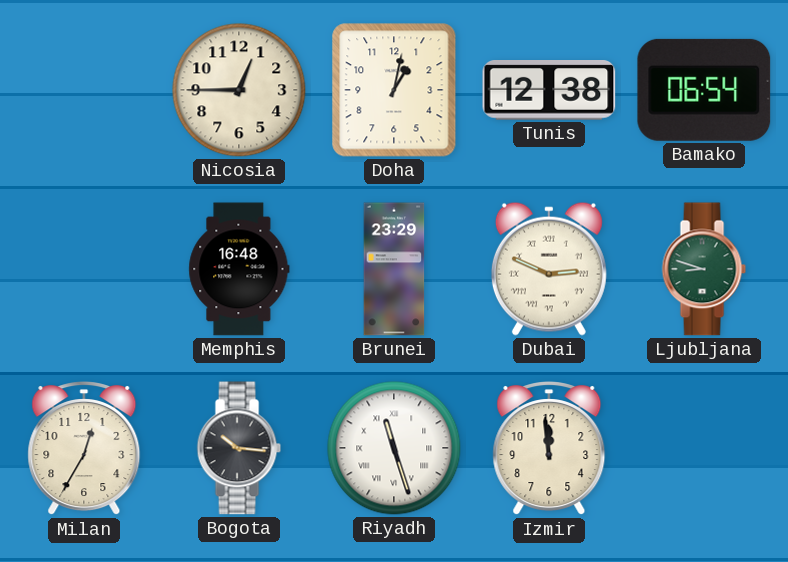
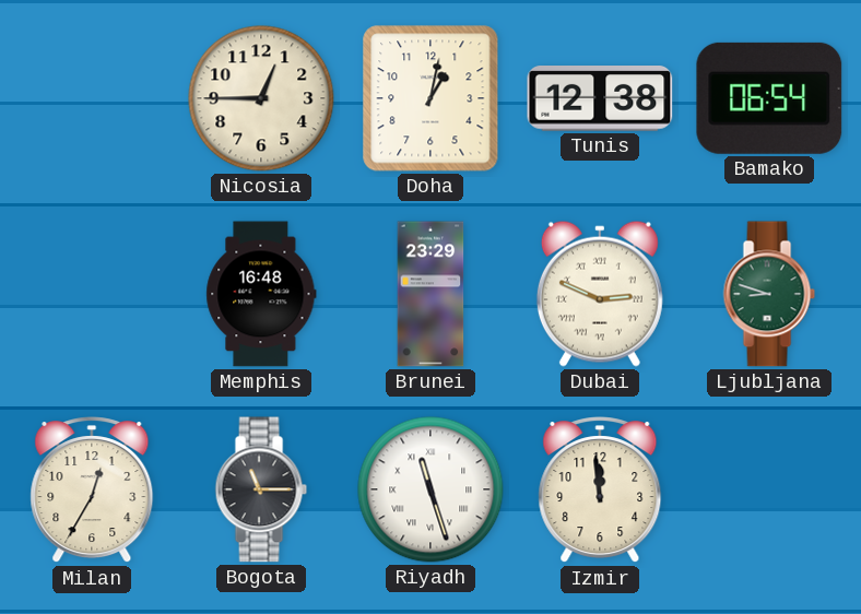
Bogota: 10:16 -> 11:15 (261, 489)
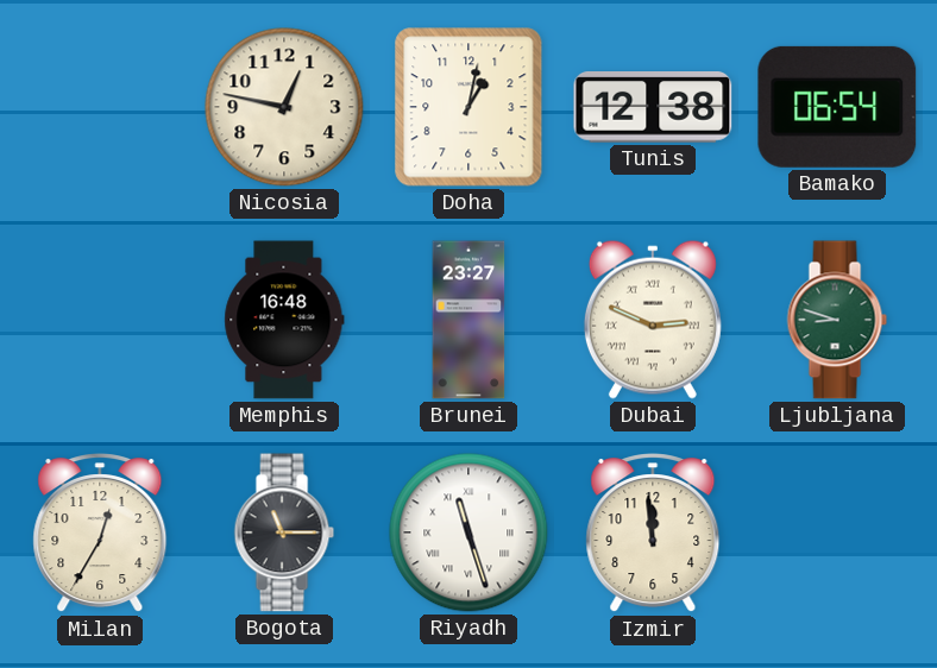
Nicosia: 12:45 -> 12:47 (284, 107)
Brunei: 23:29 -> 23:27 (468, 320)
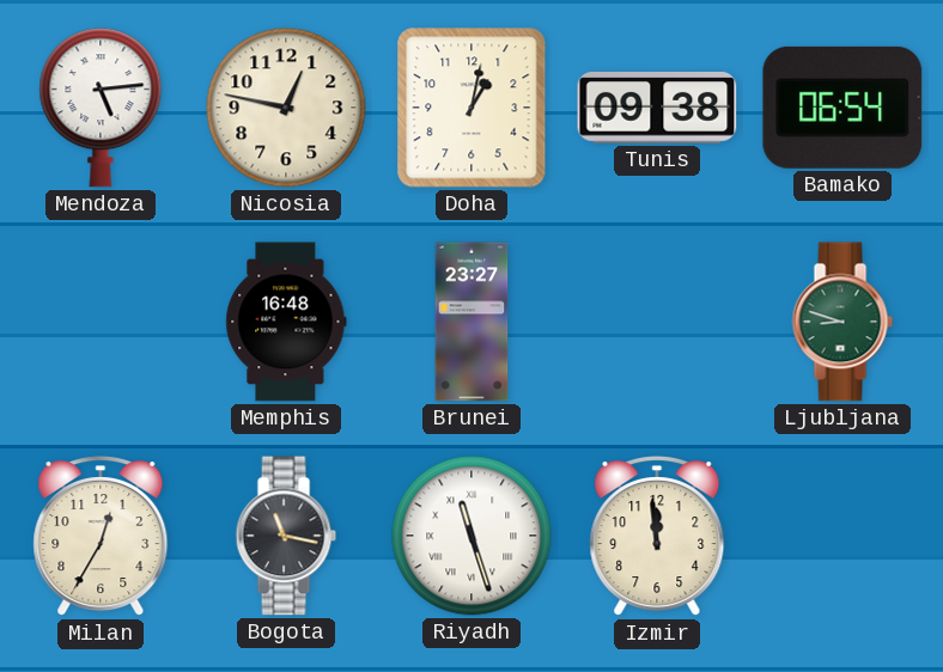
Mendoza: none -> 5:14 (101, 108)
Tunis: 12:38 -> 09:38 (657, 109)
Dubai: 2:49 -> none (653, 320)
Bogota: 11:15 -> 11:17 (286, 536)
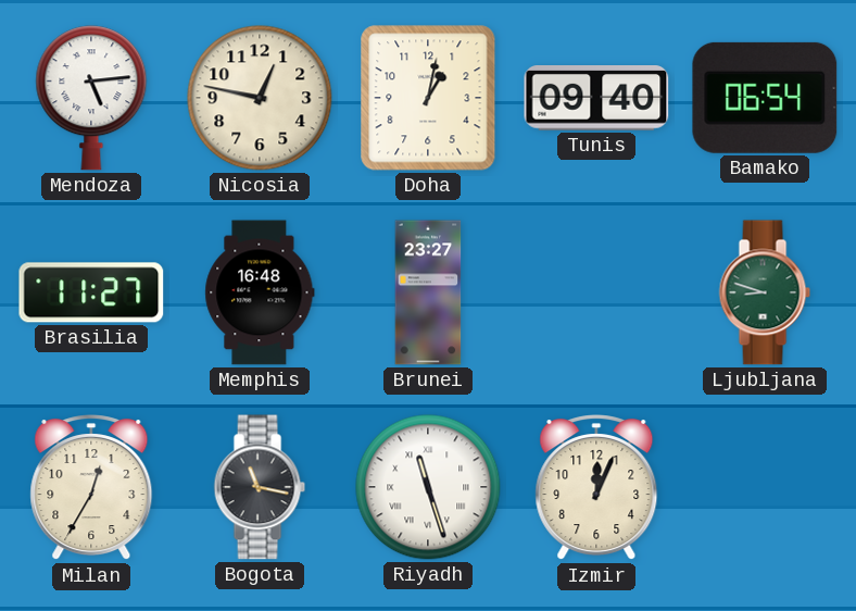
Tunis: 09:38 -> 09:40 (596, 99)
Brasilia: none -> 11:27 (91, 292)
Izmir: 11:59 -> 12:04 (596, 488)
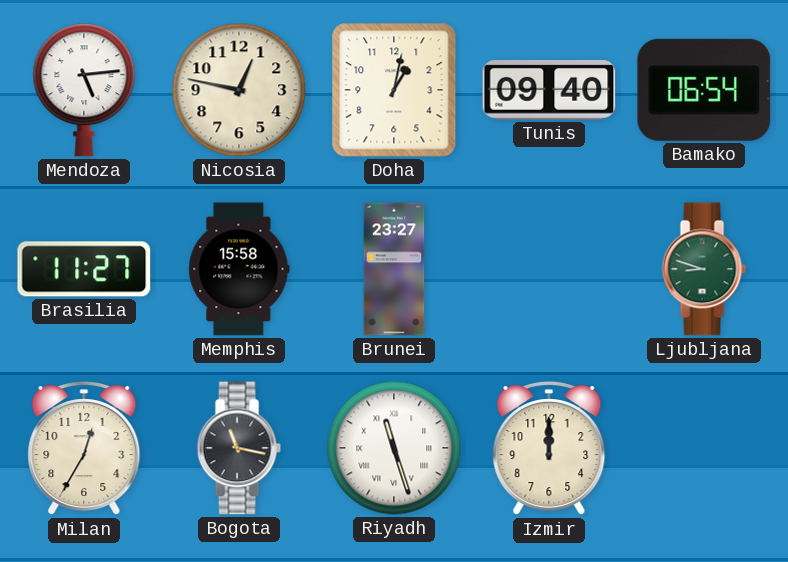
Memphis: 16:48 -> 15:58 (239, 269)
Izmir: 12:04 -> 12:00 (549, 449)
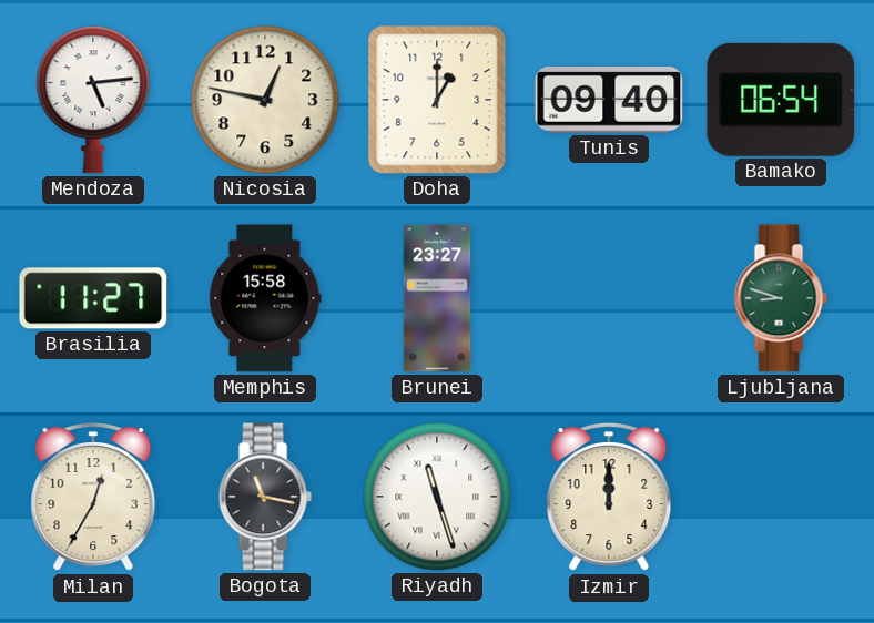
Doha: 1:02 -> 1:00 (437, 100)
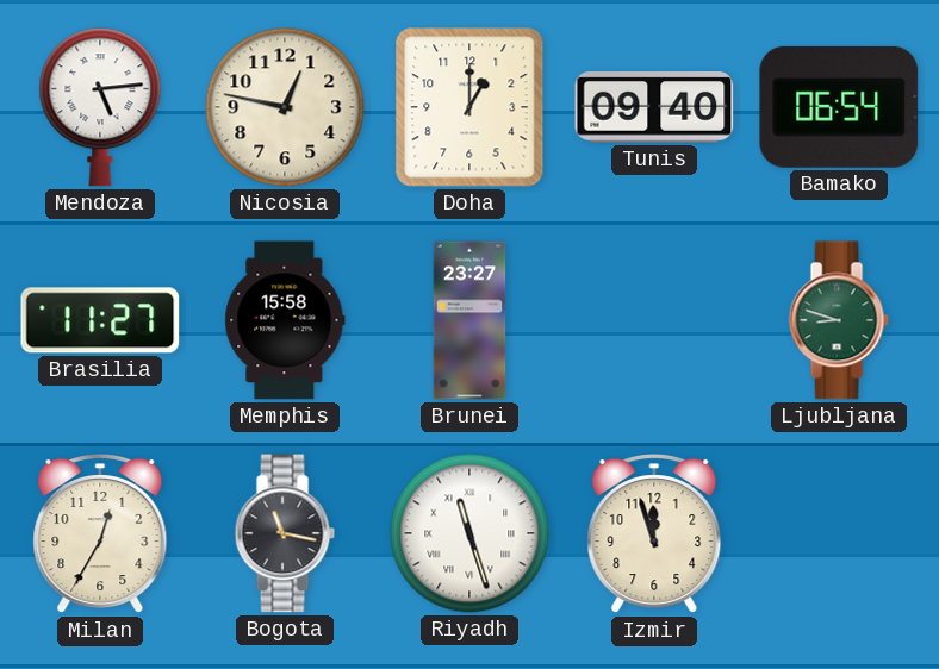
Izmir: 12:00 -> 11:57 (654, 534)
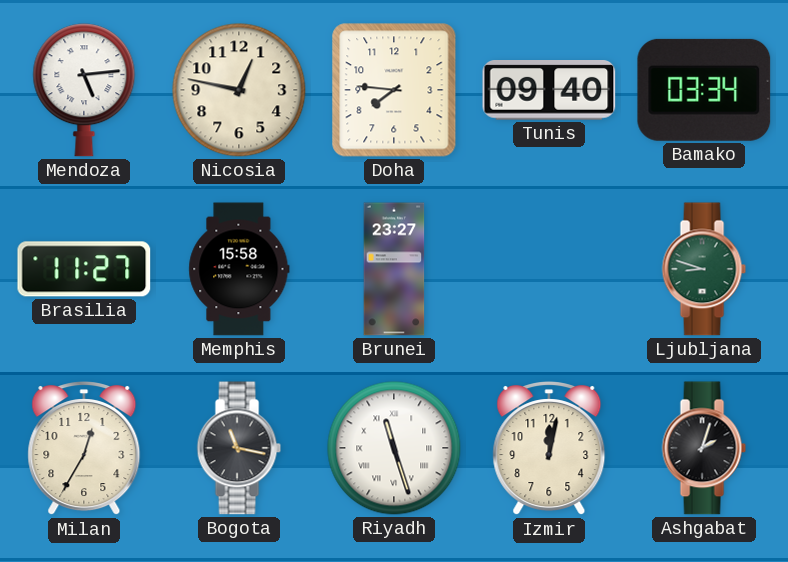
Doha: 1:00 -> 7:46 (394, 90)
Bamako: 06:54 -> 03:34 (704, 90)
Izmir: 11:57 -> 12:02 (549, 449)
Ashgabat: none -> 2:03 (704, 448)
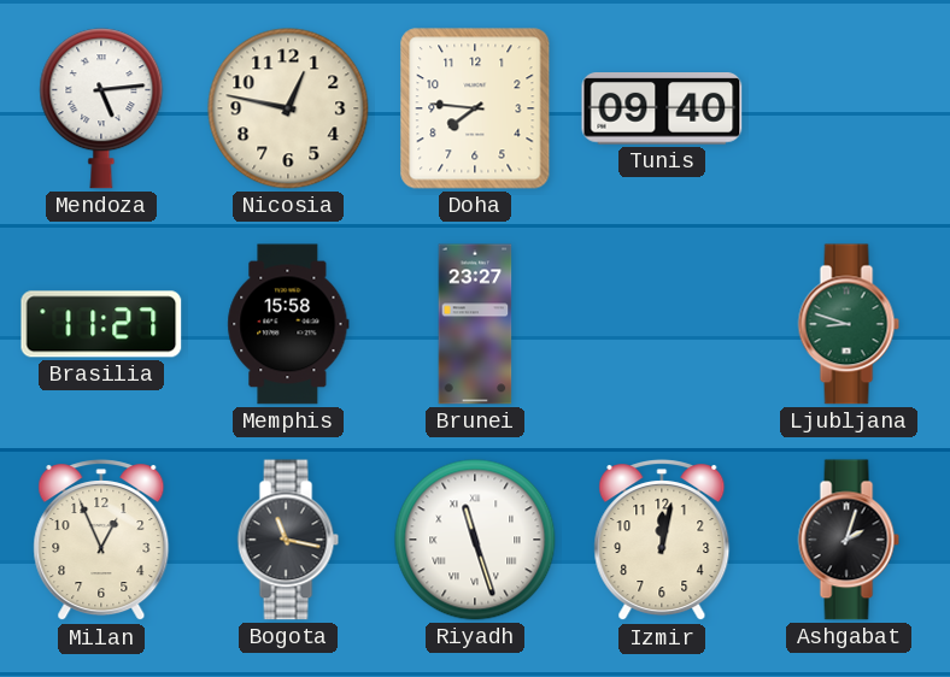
Bamako: 03:34 -> none (704, 90)
Milan: 12:35 -> 12:56 (101, 541)
